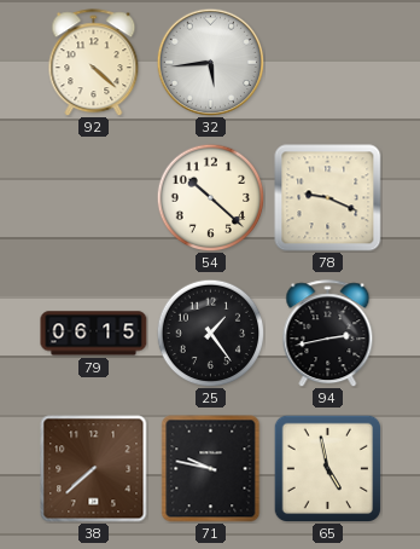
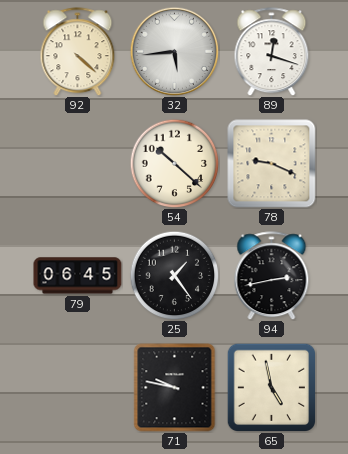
89: none -> 12:18 (272, 52)
79: 06:15 -> 06:45 (78, 276)
38: 7:38 -> none (94, 469)
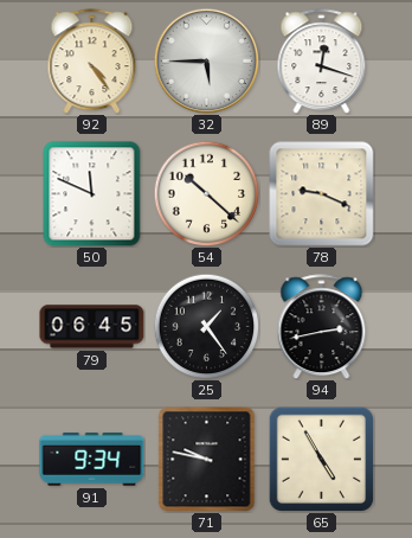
92: 4:22 -> 4:24 (92, 62)
32: 5:44 -> 5:45 (206, 60)
50: none -> 11:49 (92, 194)
91: none -> 9:34 (92, 460)
65: 4:58 -> 4:55 (321, 459)
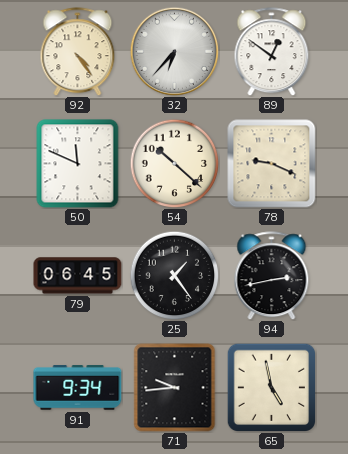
32: 5:45 -> 6:37 (174, 51)
89: 12:18 -> 12:51 (272, 52)
71: 9:47 -> 9:44 (175, 388)
65: 4:55 -> 4:58 (271, 387)
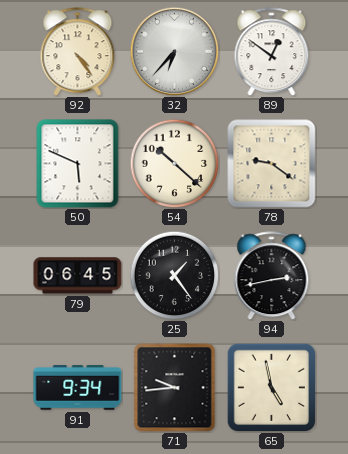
50: 11:49 -> 5:49 (78, 164)
78: 9:19 -> 9:21 (272, 164)
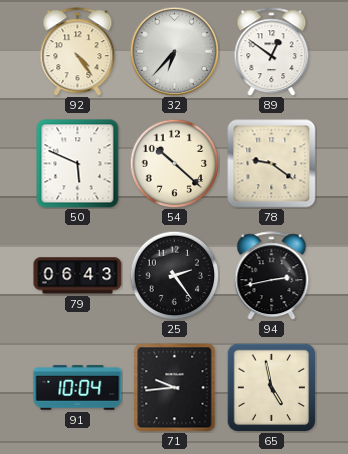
79: 06:45 -> 06:43 (78, 276)
25: 1:24 -> 2:24 (174, 275)
91: 9:34 -> 10:04 (78, 388)
